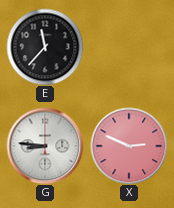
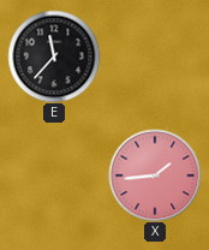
G: 8:46 -> none (45, 146)
X: 2:49 -> 1:44 (155, 175)
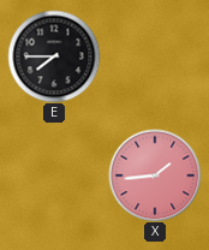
E: 11:37 -> 7:45 (54, 56)
